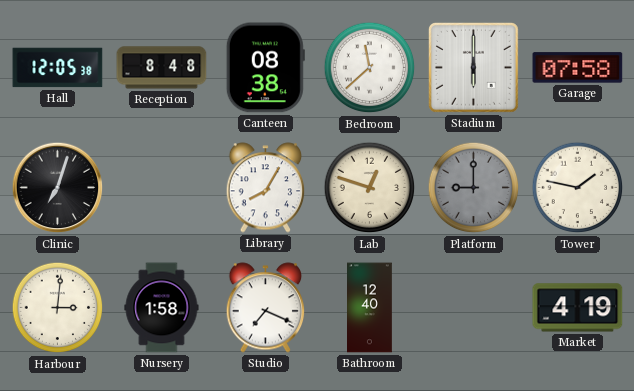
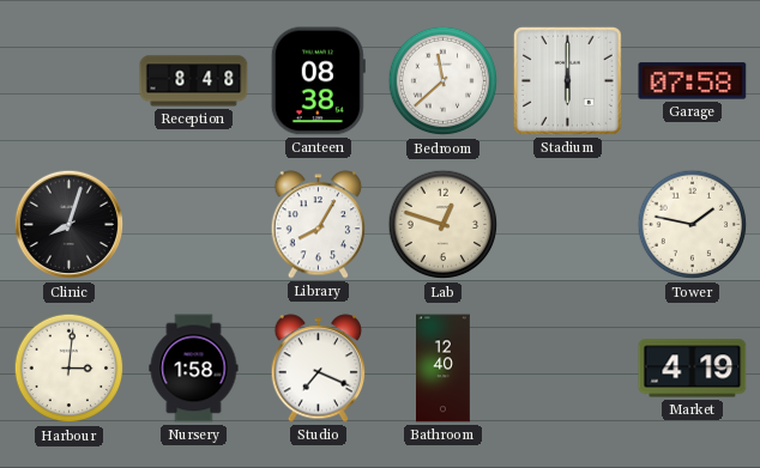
Hall: 12:05 -> none (58, 68)
Clinic: 7:03 -> 8:03 (70, 225)
Platform: 9:00 -> none (474, 188)
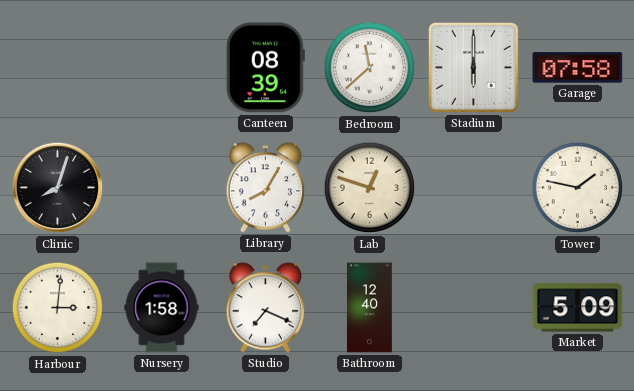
Reception: 8:48 -> none (194, 81)
Canteen: 08:38 -> 08:39 (265, 68)
Market: 4:19 -> 5:09 (578, 308)
